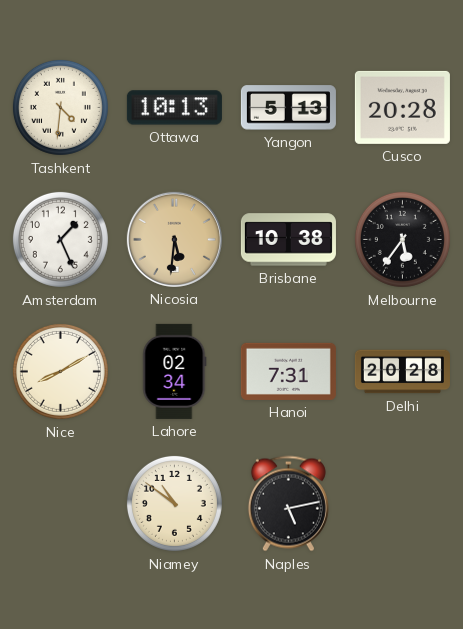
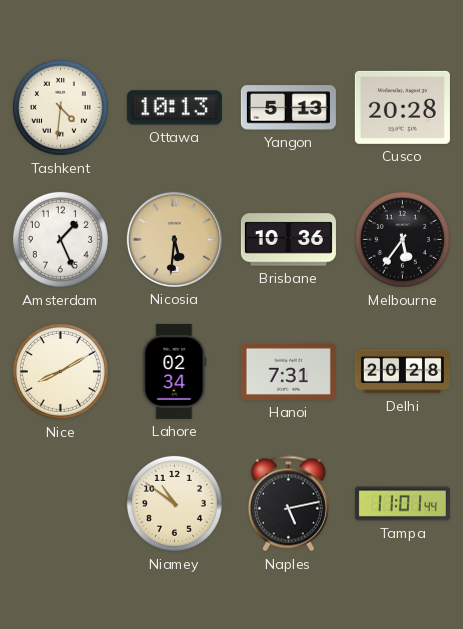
Brisbane: 10:38 -> 10:36 (288, 240)
Tampa: none -> 11:01 (402, 504)
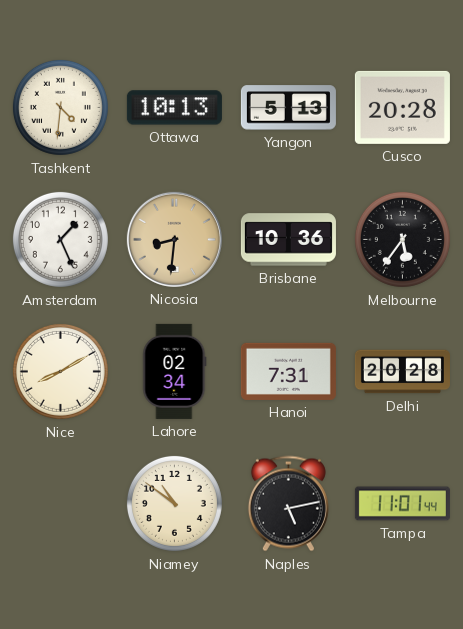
Nicosia: 5:31 -> 8:31 (174, 239)
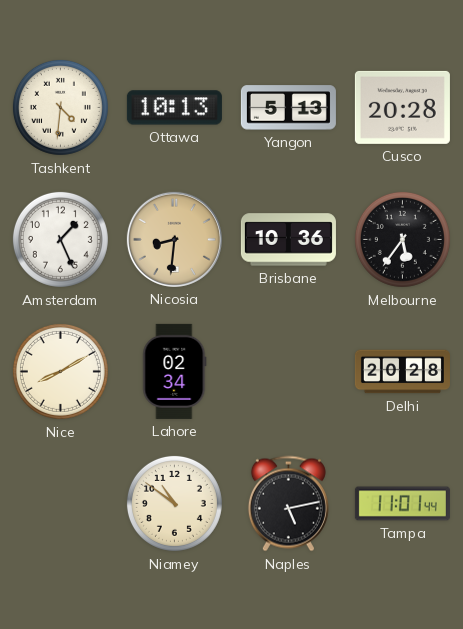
Hanoi: 7:31 -> none (288, 371)
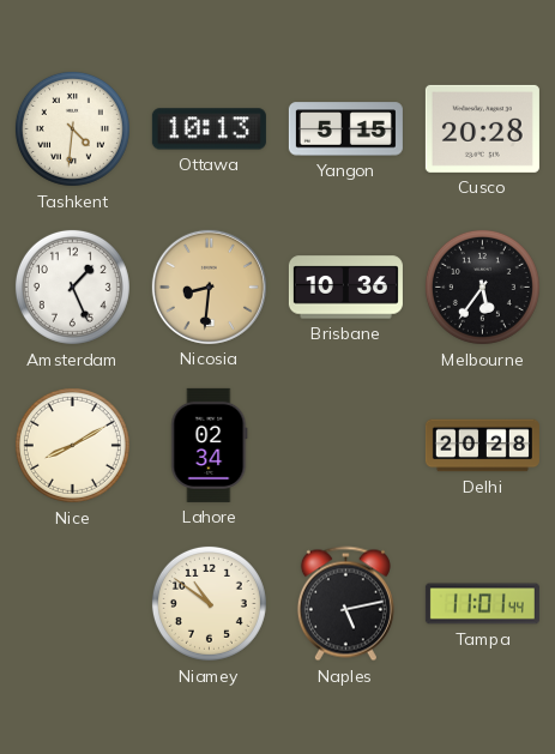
Yangon: 5:13 -> 5:15 (345, 129)
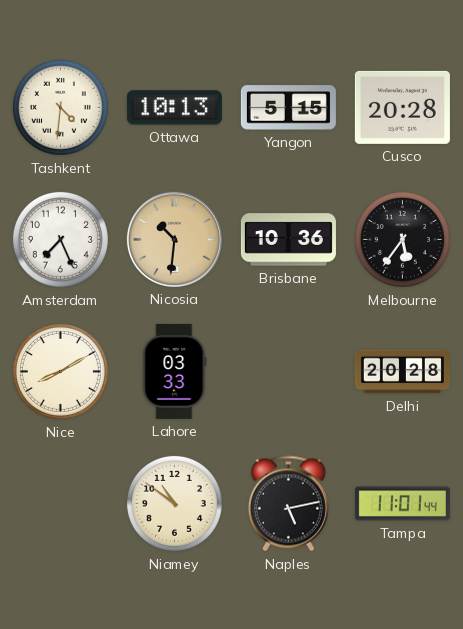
Amsterdam: 1:26 -> 7:26 (60, 239)
Nicosia: 8:31 -> 10:31 (174, 239)
Lahore: 02:34 -> 03:33 (175, 371)
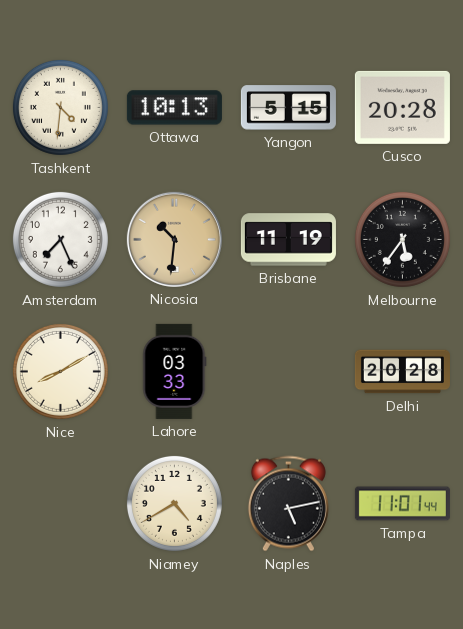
Brisbane: 10:36 -> 11:19 (288, 240)
Niamey: 10:51 -> 4:40 (174, 503)
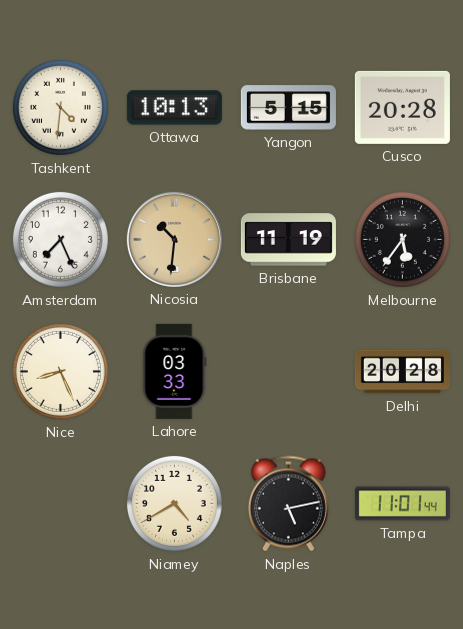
Nice: 8:10 -> 8:26 (60, 371)
